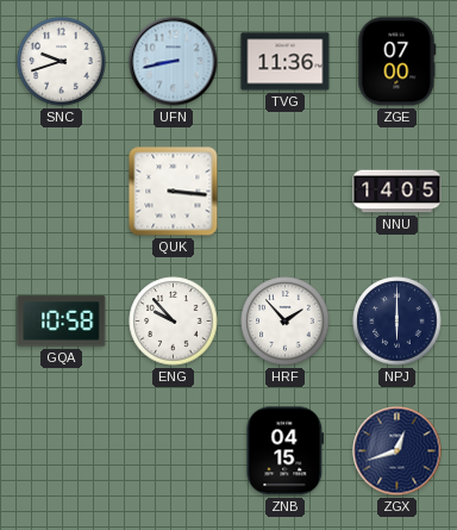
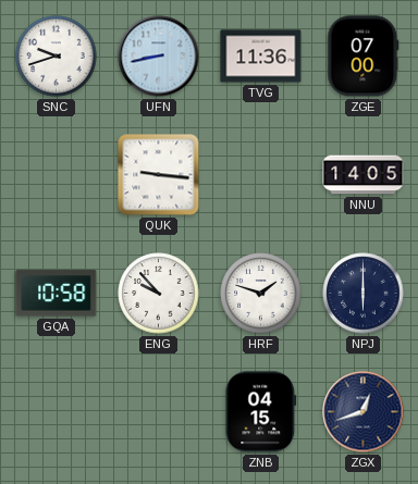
QUK: 3:16 -> 9:16 (159, 175)
HRF: 1:53 -> 1:48 (261, 294)
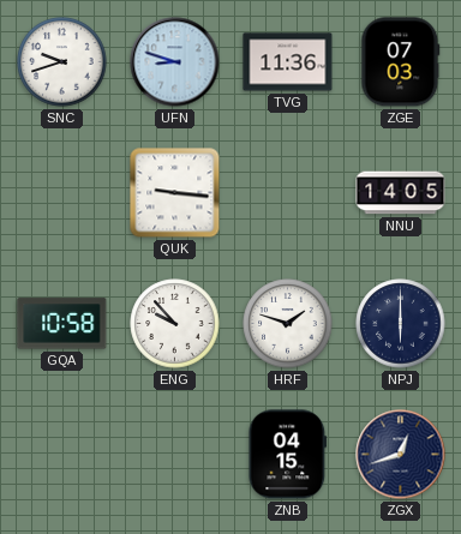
UFN: 8:43 -> 8:48 (175, 62)
ZGE: 07:00 -> 07:03 (401, 62)
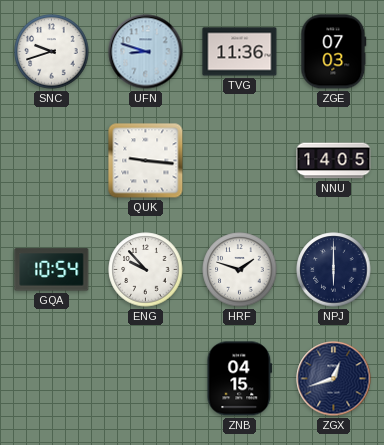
GQA: 10:58 -> 10:54 (52, 270)
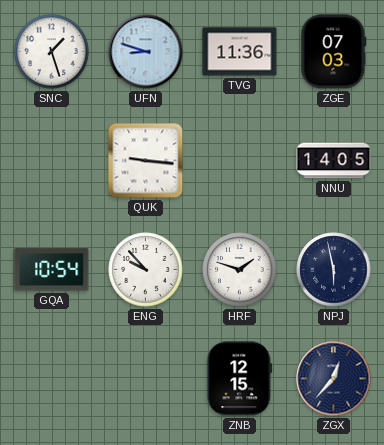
SNC: 9:42 -> 1:27 (52, 52)
NPJ: 6:00 -> 5:58 (334, 270)
ZNB: 04:15 -> 12:15 (240, 379)
ZGX: 12:42 -> 12:37 (334, 379)
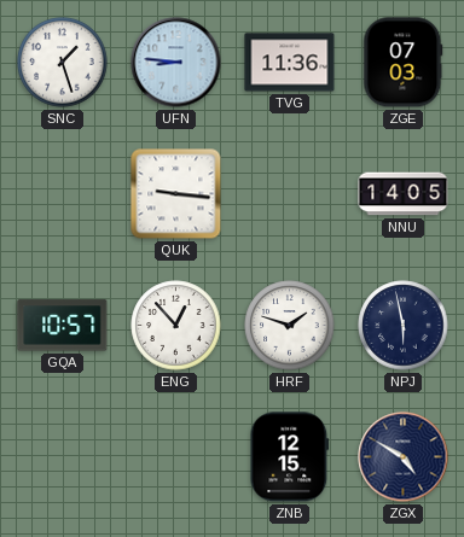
UFN: 8:48 -> 8:46 (176, 63)
GQA: 10:54 -> 10:57 (63, 326)
ENG: 9:53 -> 12:53 (176, 326)
ZGX: 12:37 -> 4:50 (404, 457)
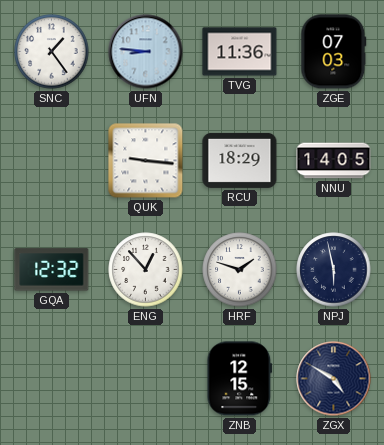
SNC: 1:27 -> 1:24 (52, 52)
RCU: none -> 18:29 (240, 160)
GQA: 10:57 -> 12:32 (52, 270)
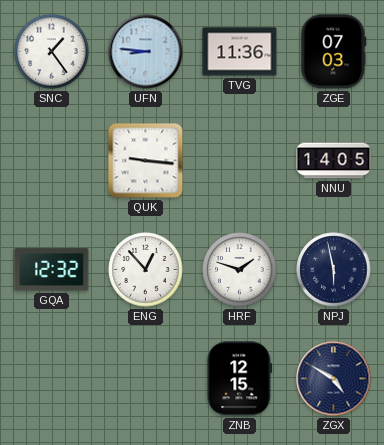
RCU: 18:29 -> none (240, 160)
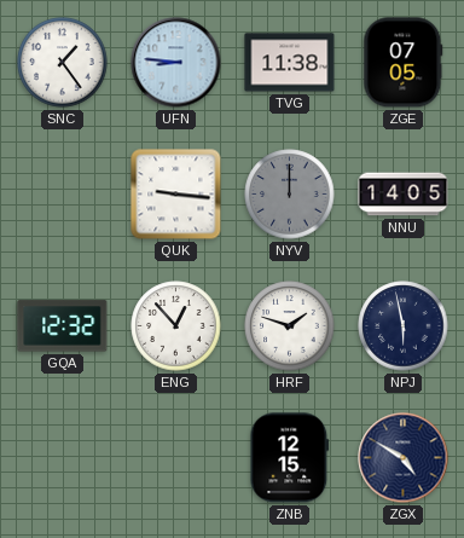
TVG: 11:36 -> 11:38 (290, 63)
ZGE: 07:03 -> 07:05 (404, 63)
NYV: none -> 12:00 (290, 195)
